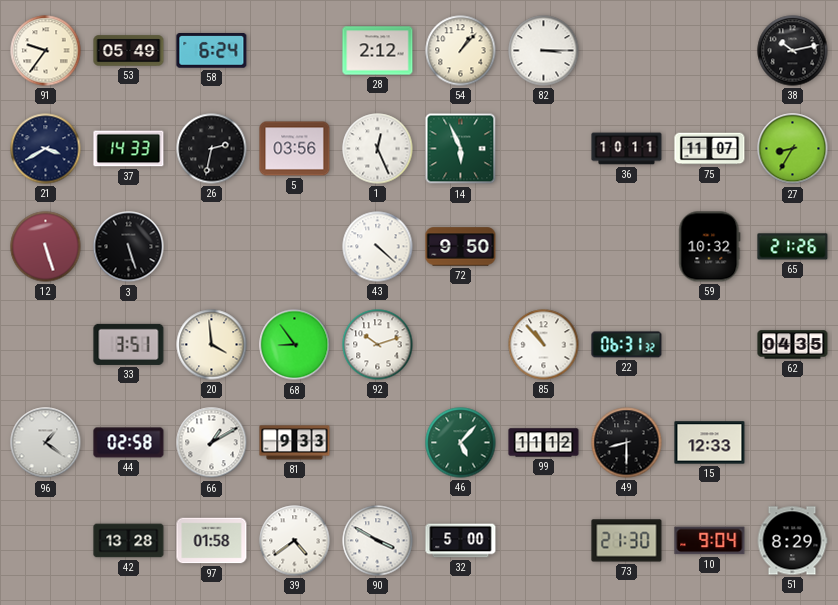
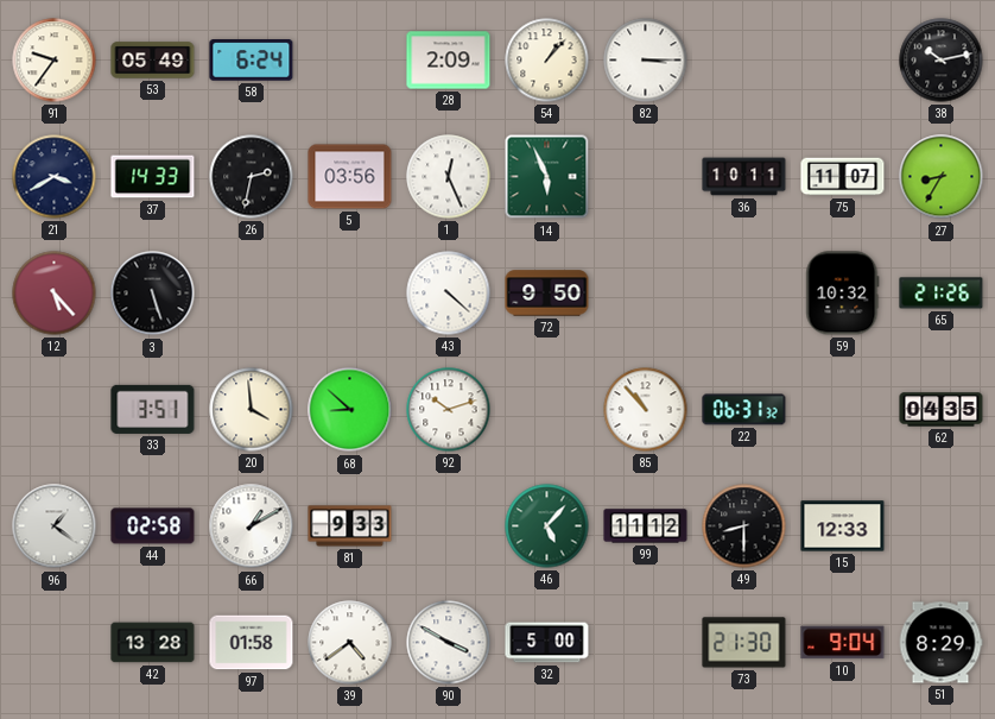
28: 2:12 -> 2:09 (449, 61)
12: 5:27 -> 5:23 (55, 294)
68: 8:54 -> 8:52 (350, 410)
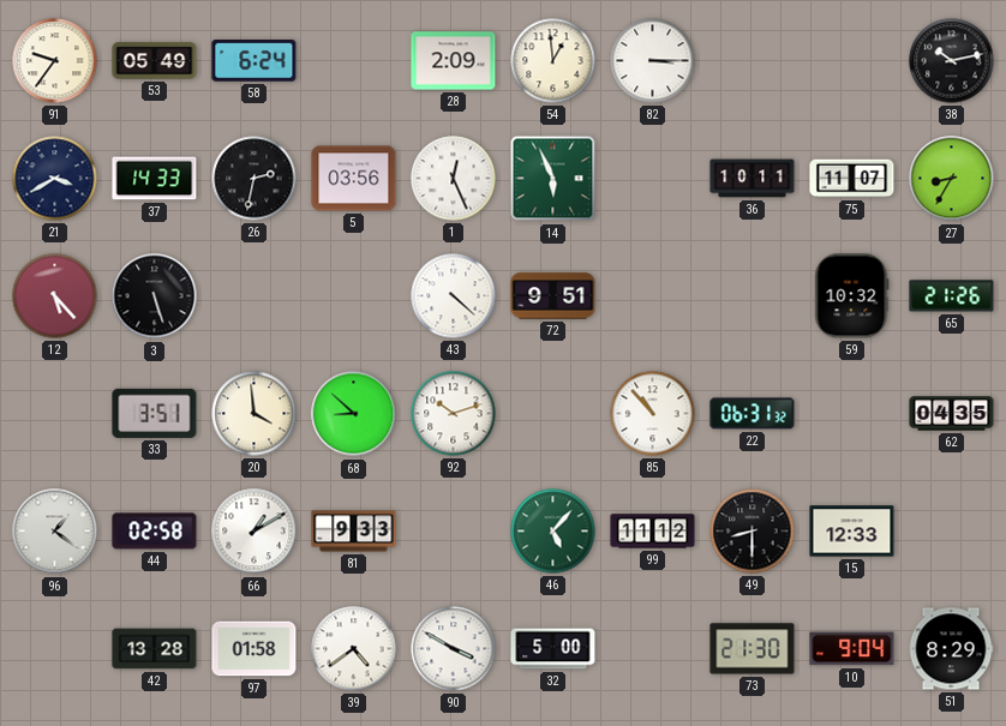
54: 1:07 -> 12:59 (553, 61)
72: 9:50 -> 9:51 (553, 296)
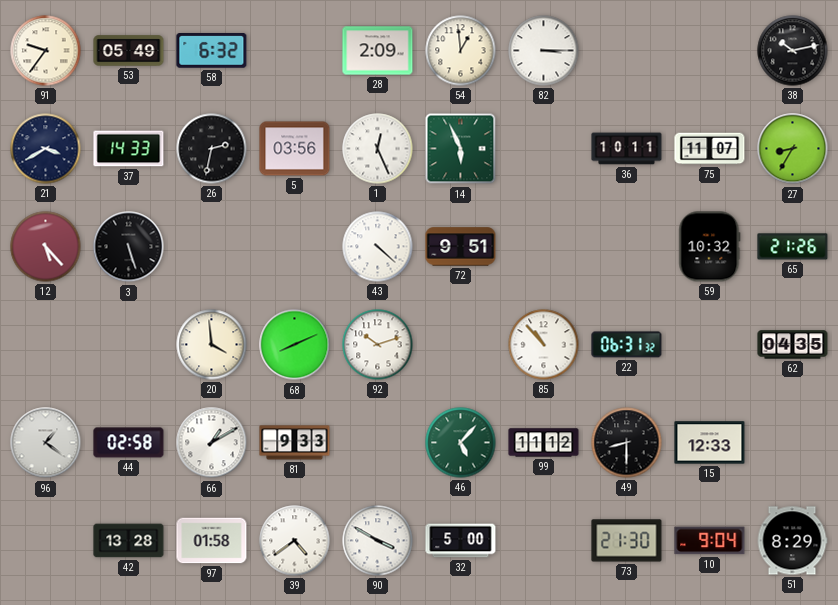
58: 6:24 -> 6:32 (212, 51)
33: 3:51 -> none (155, 413)
68: 8:52 -> 8:11 (295, 345)
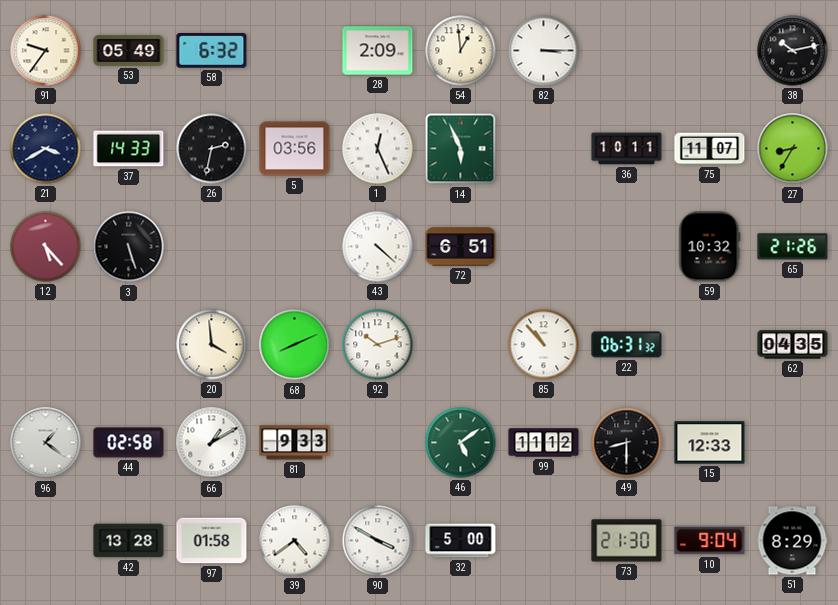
72: 9:51 -> 6:51 (461, 247)
46: 5:07 -> 5:09 (461, 443)
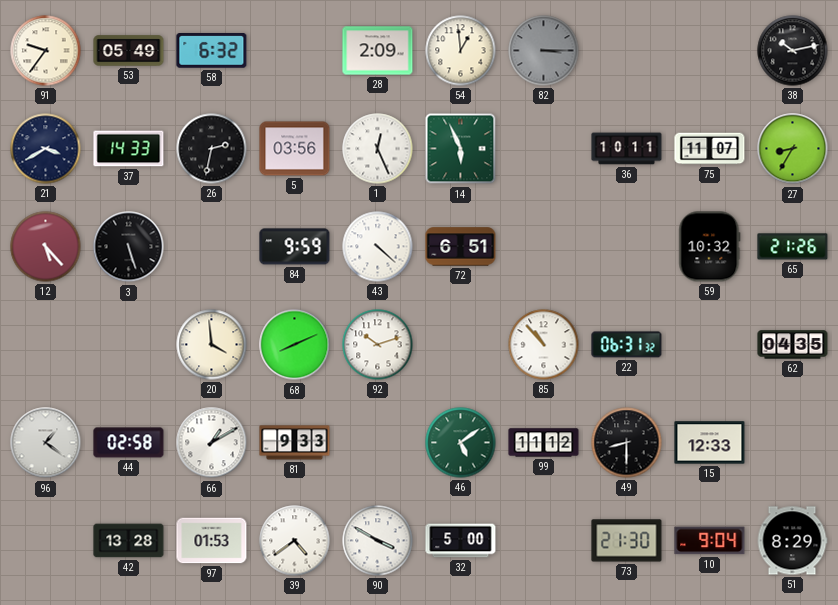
82 dial: white -> grey (544, 51)
84: none -> 9:59 (295, 247)
97: 01:58 -> 01:53 (212, 541)
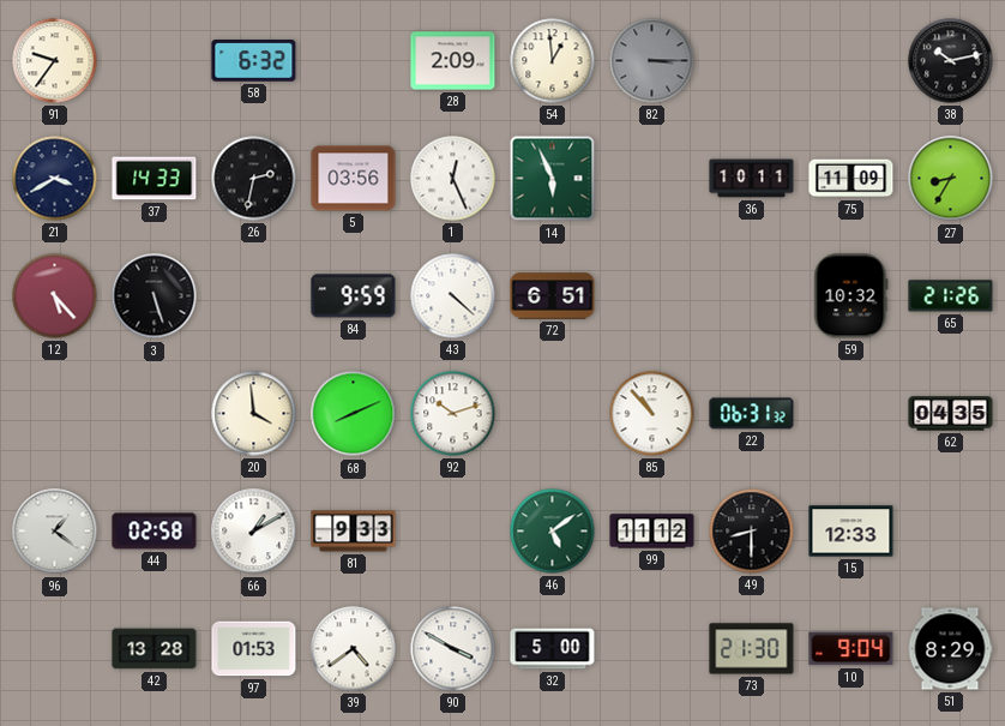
53: 05:49 -> none (129, 51)
75: 11:07 -> 11:09 (851, 179)
